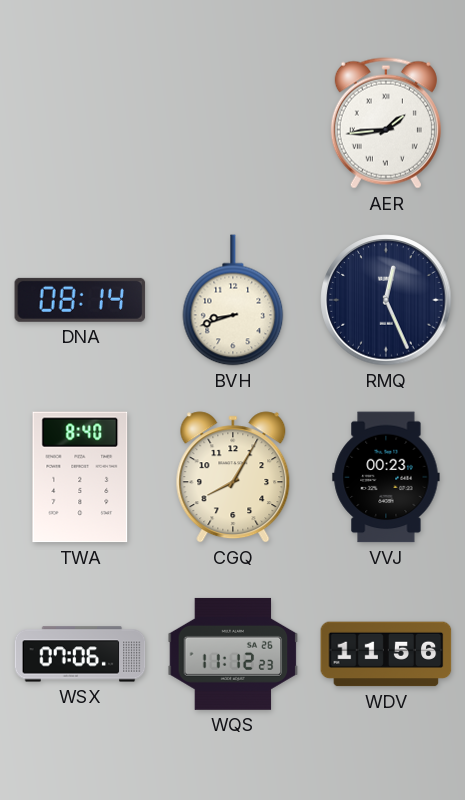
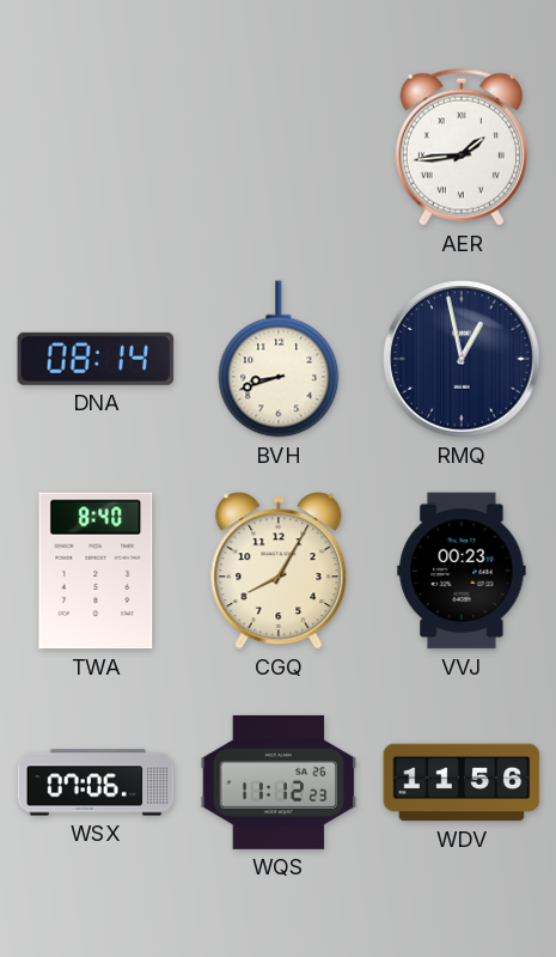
RMQ: 12:26 -> 12:58 (462, 359)
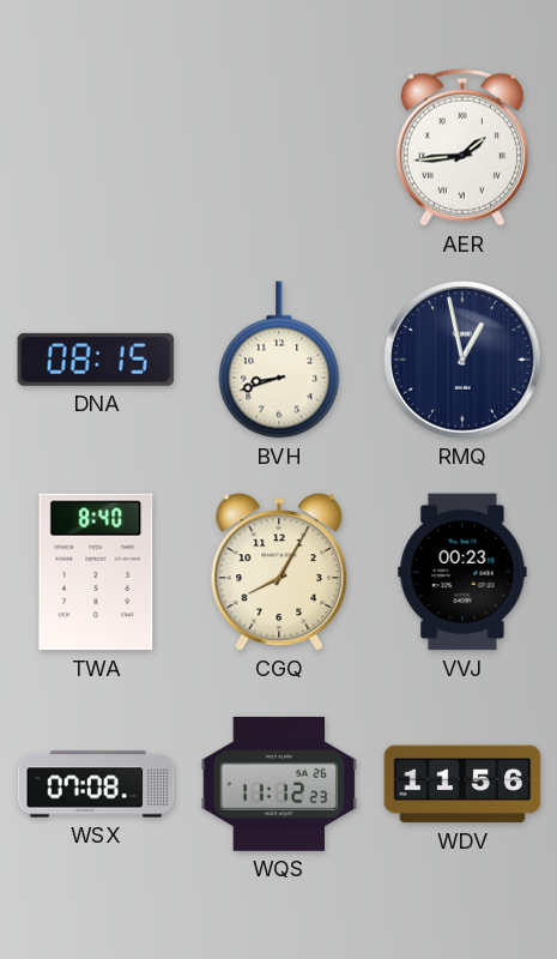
DNA: 08:14 -> 08:15 (96, 360)
WSX: 07:06 -> 07:08 (96, 784)
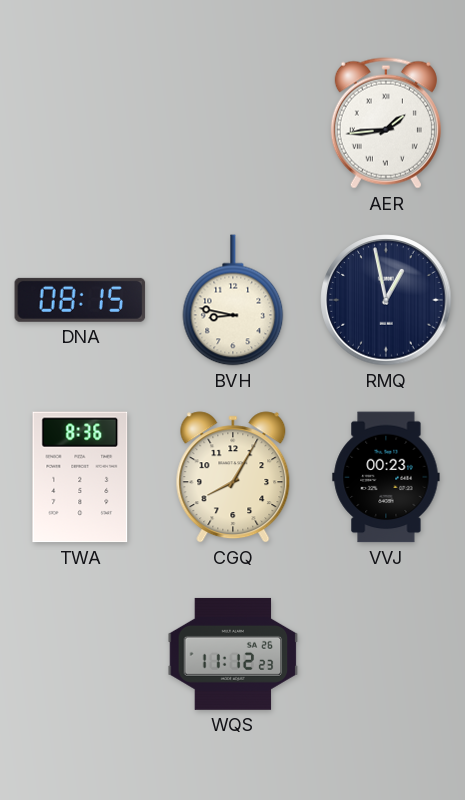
BVH: 8:42 -> 8:47 (233, 300)
TWA: 8:40 -> 8:36 (80, 477)
WSX: 07:08 -> none (96, 784)
WDV: 11:56 -> none (462, 784)
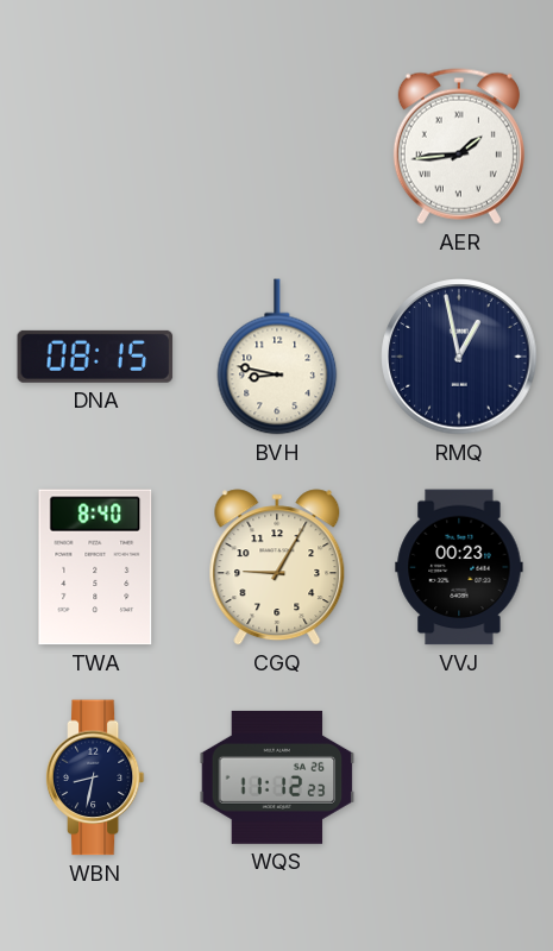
TWA: 8:36 -> 8:40 (95, 567)
CGQ: 8:05 -> 9:05 (277, 567)
WBN: none -> 8:32 (95, 777)
